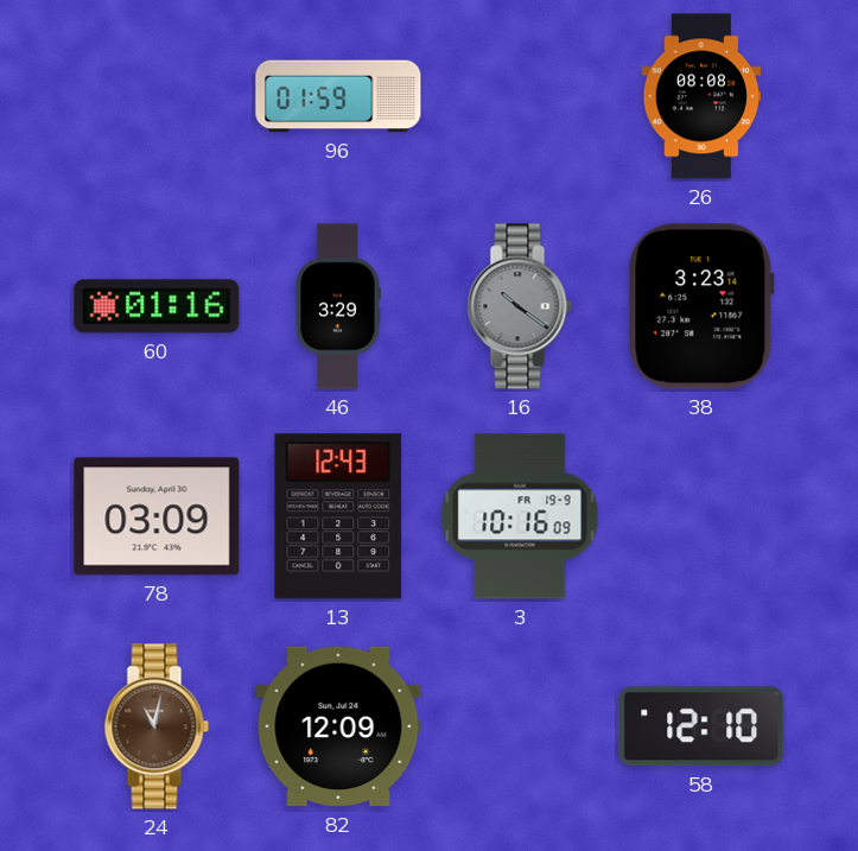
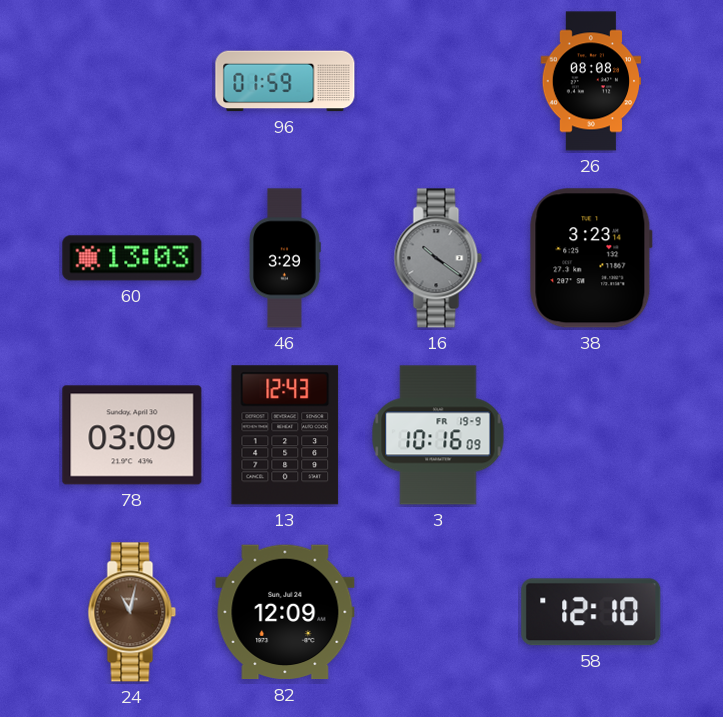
60: 01:16 -> 13:03 (132, 258)
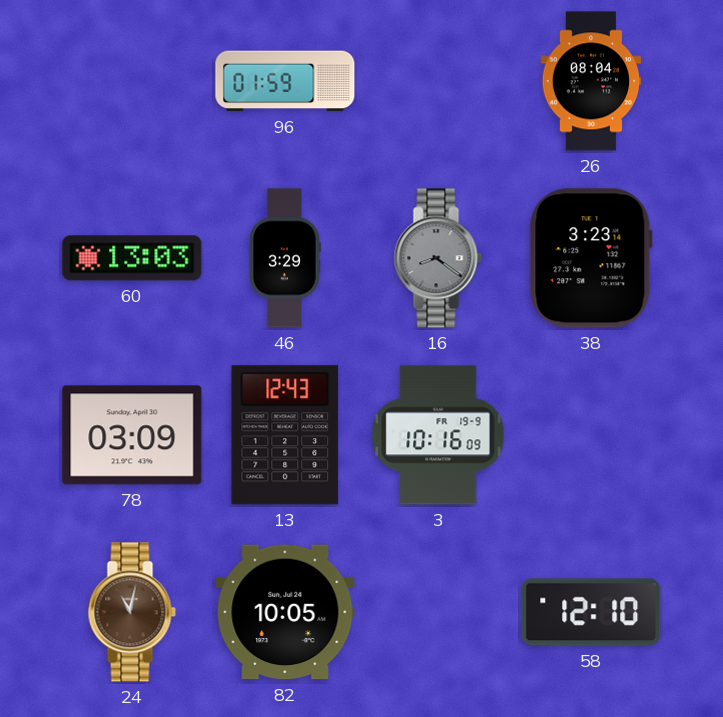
26: 08:08 -> 08:04 (591, 81)
16: 10:21 -> 8:21 (438, 258)
82: 12:09 -> 10:05 (285, 612)
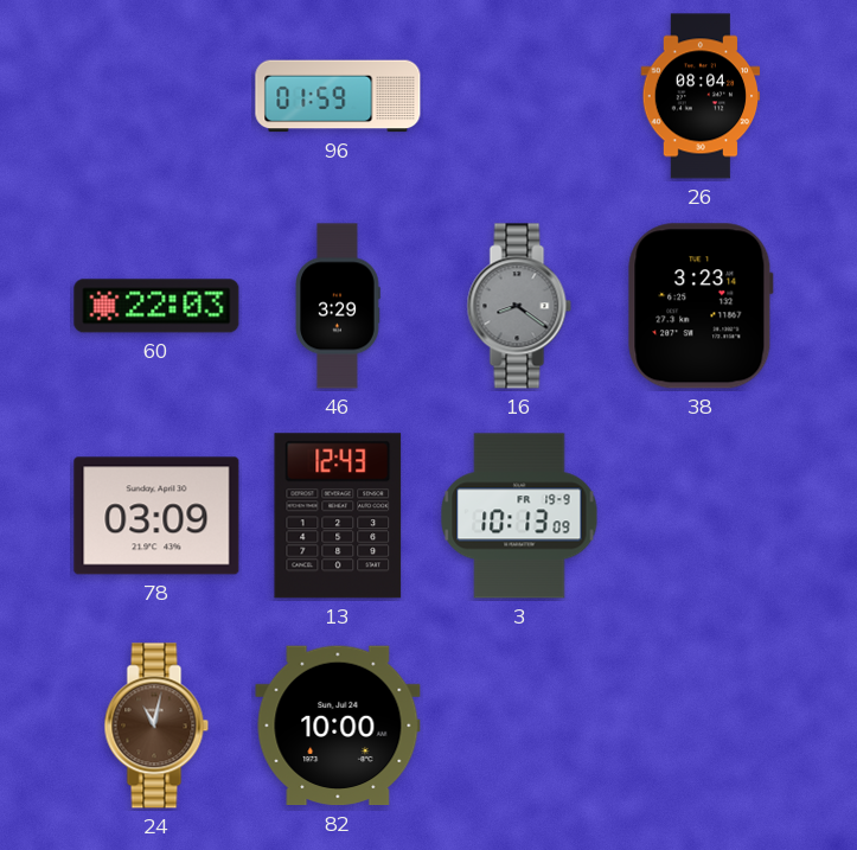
60: 13:03 -> 22:03 (156, 306)
3: 10:16 -> 10:13 (519, 516)
82: 10:05 -> 10:00 (338, 726)
58: 12:10 -> none (591, 612)
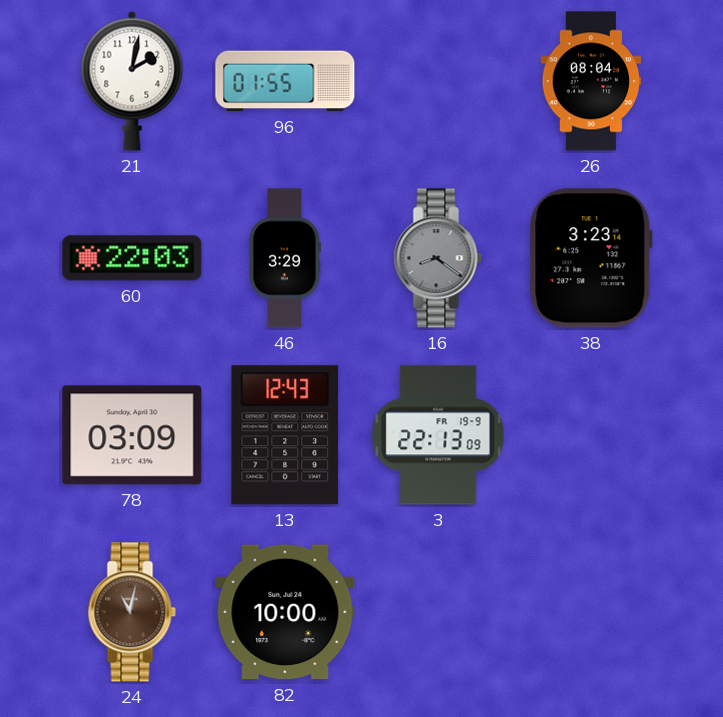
21: none -> 2:02 (132, 81)
96: 01:59 -> 01:55 (285, 81)
3: 10:13 -> 22:13 (438, 435)
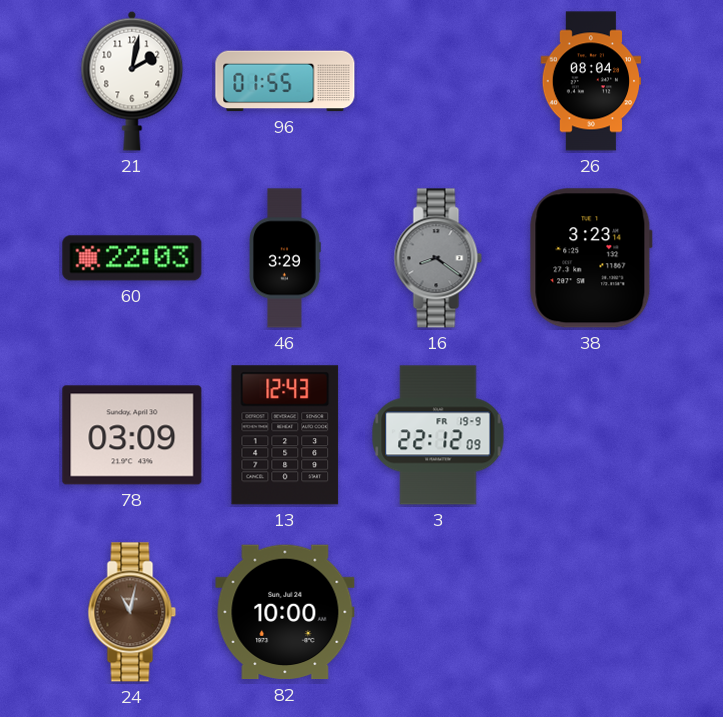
3: 22:13 -> 22:12 (438, 435)
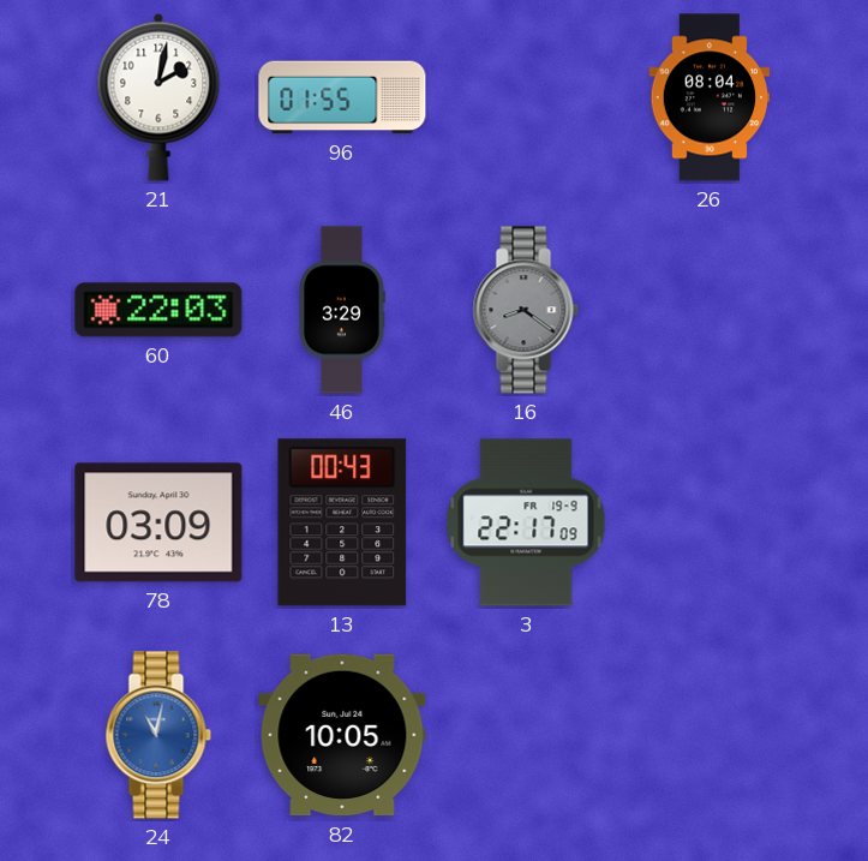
38: 3:23 -> none (591, 258)
13: 12:43 -> 00:43 (342, 522)
3: 22:12 -> 22:17 (526, 522)
24 dial: brown -> blue (158, 735)
82: 10:00 -> 10:05 (342, 735)
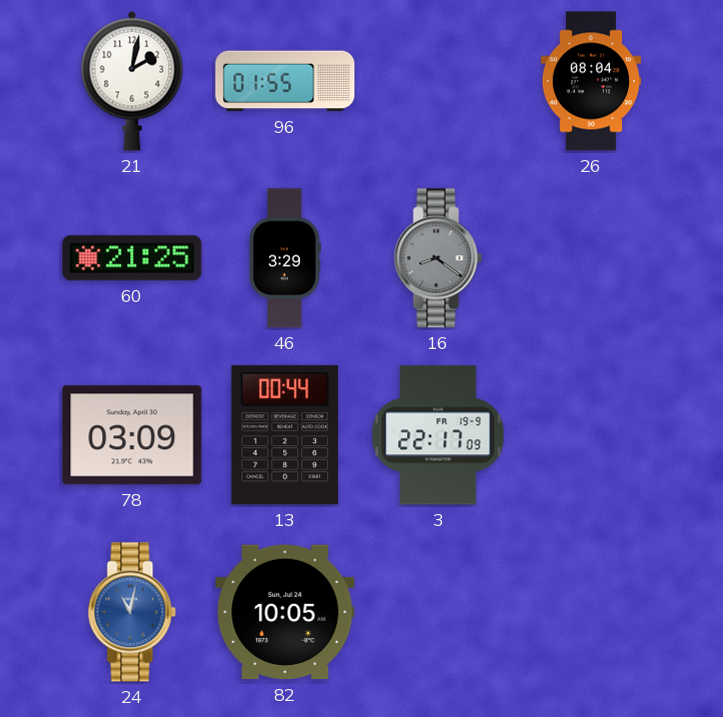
60: 22:03 -> 21:25 (132, 258)
13: 00:43 -> 00:44 (285, 435)
